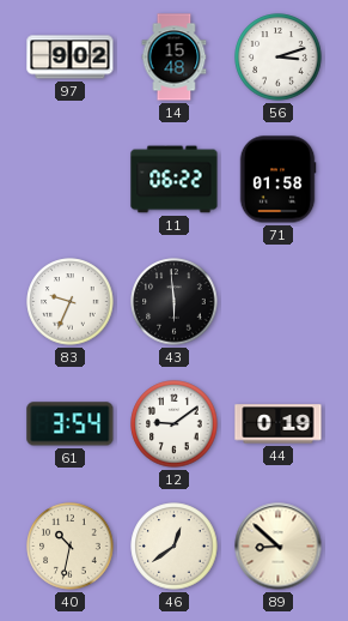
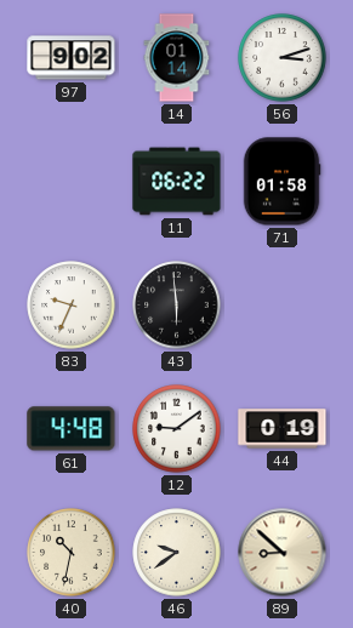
14: 15:48 -> 01:14 (177, 58)
61: 3:54 -> 4:48 (72, 429)
46: 12:39 -> 9:39 (177, 553)
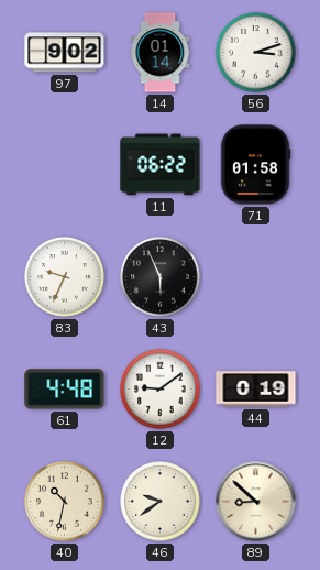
43: 5:59 -> 5:56 (161, 277)
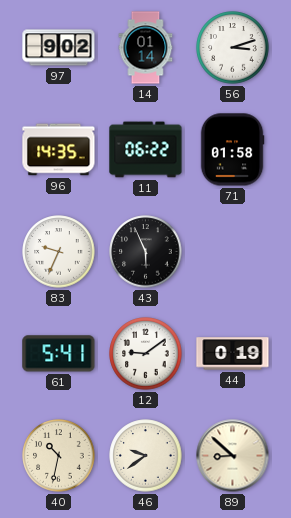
96: none -> 14:35 (59, 150)
61: 4:48 -> 5:41 (59, 354)
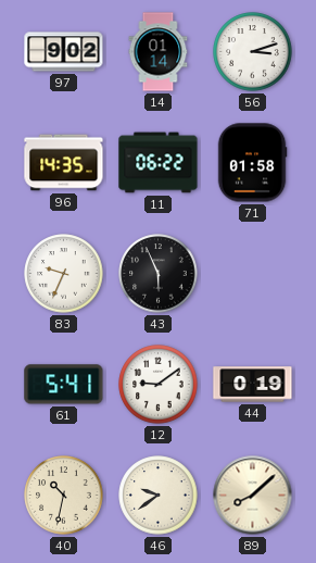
89: 8:52 -> 8:08 (253, 496)
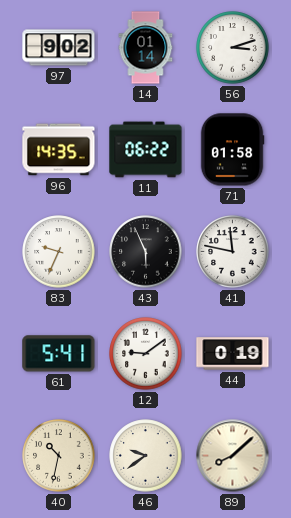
41: none -> 11:47 (233, 252)
